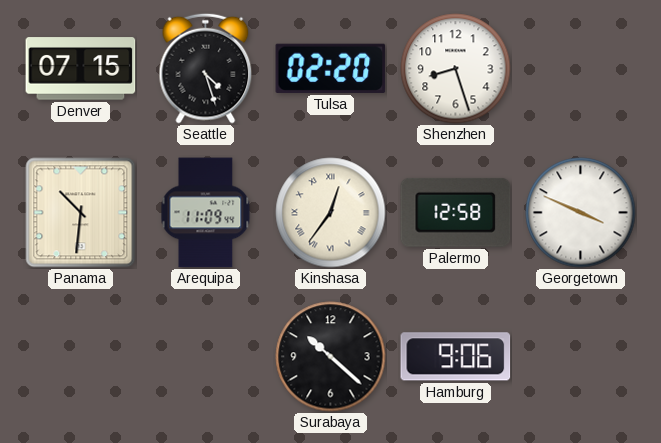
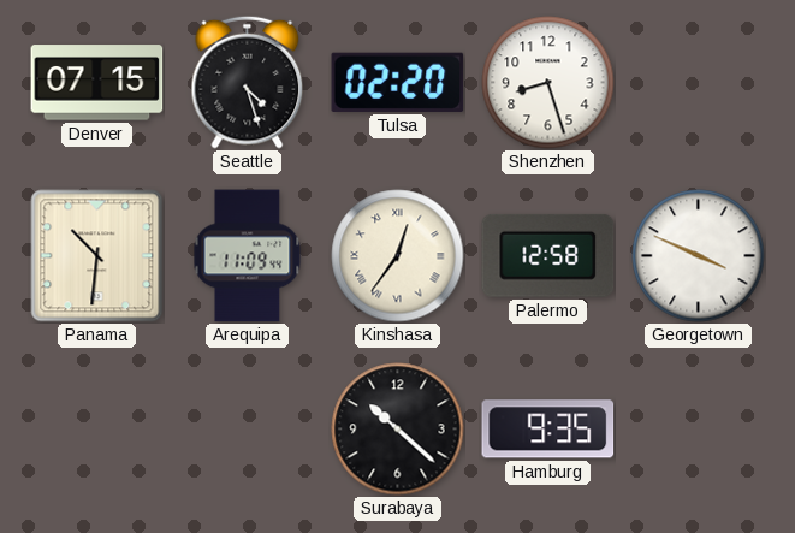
Hamburg: 9:06 -> 9:35 (548, 430)
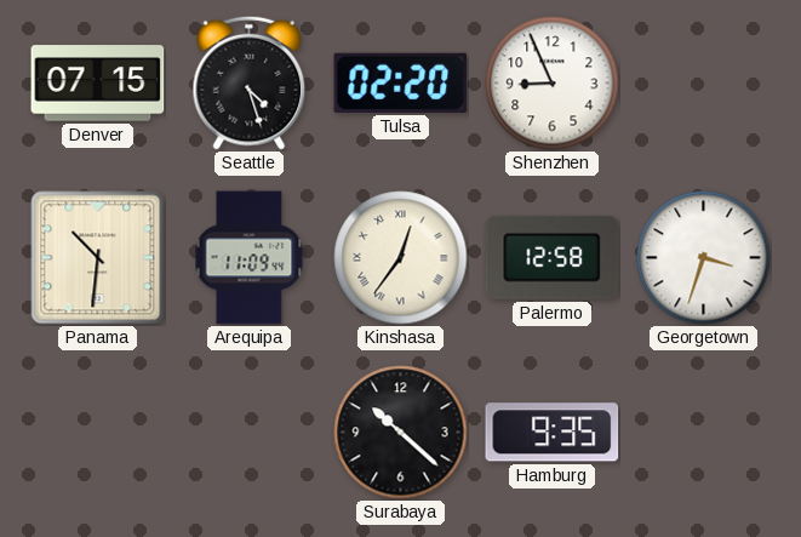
Shenzhen: 8:27 -> 8:56 (553, 84)
Georgetown: 3:49 -> 3:33 (704, 258)
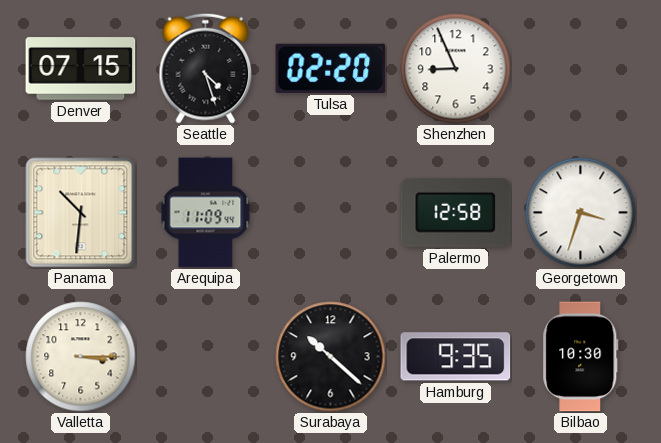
Kinshasa: 12:36 -> none (401, 258)
Valletta: none -> 3:15 (81, 357)
Bilbao: none -> 10:30 (581, 357)
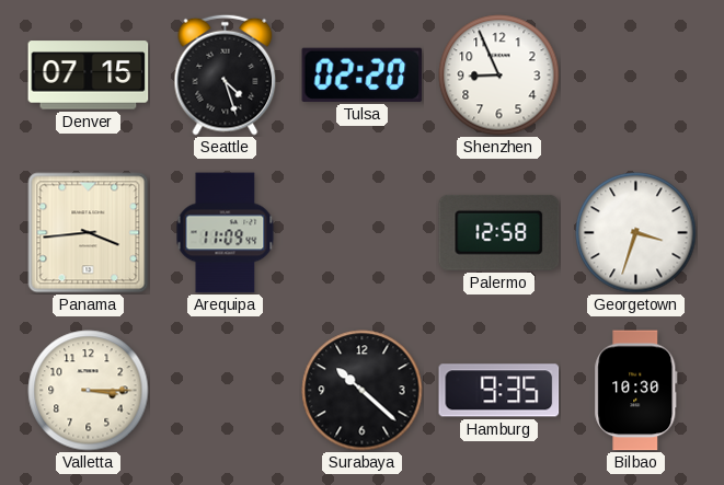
Panama: 10:31 -> 3:44 (89, 233)
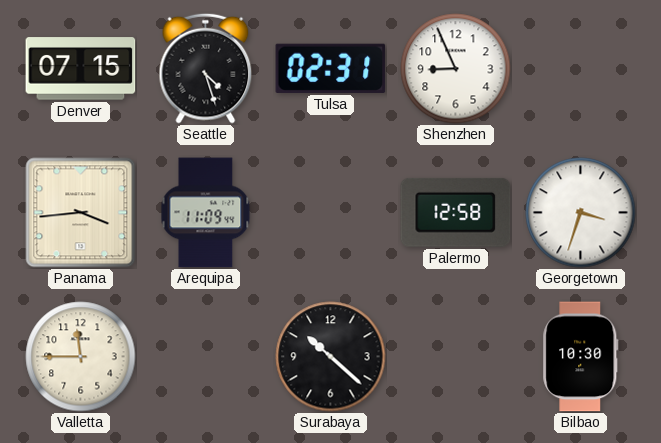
Tulsa: 02:20 -> 02:31 (331, 68)
Valletta: 3:15 -> 11:45 (81, 357)
Hamburg: 9:35 -> none (499, 391)
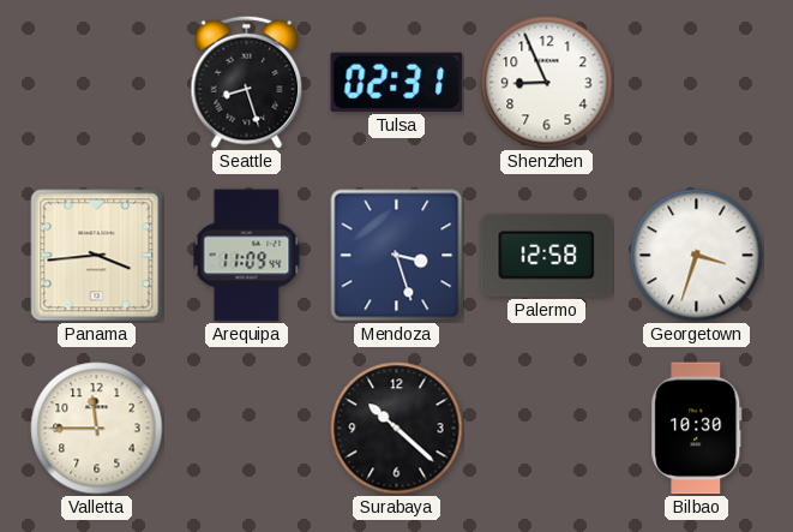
Denver: 07:15 -> none (81, 69)
Seattle: 4:27 -> 8:27 (247, 82)
Mendoza: none -> 3:27 (397, 256)
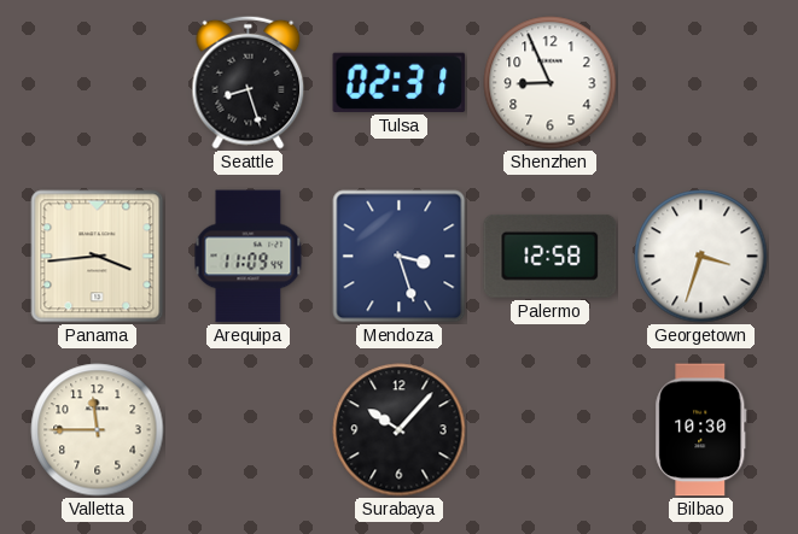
Surabaya: 10:22 -> 10:07 (400, 430)
